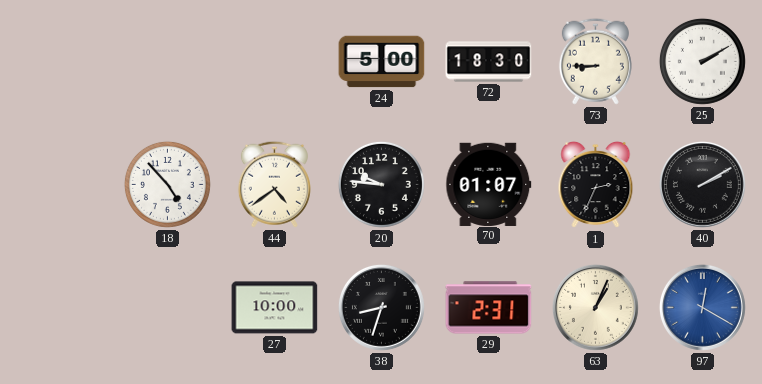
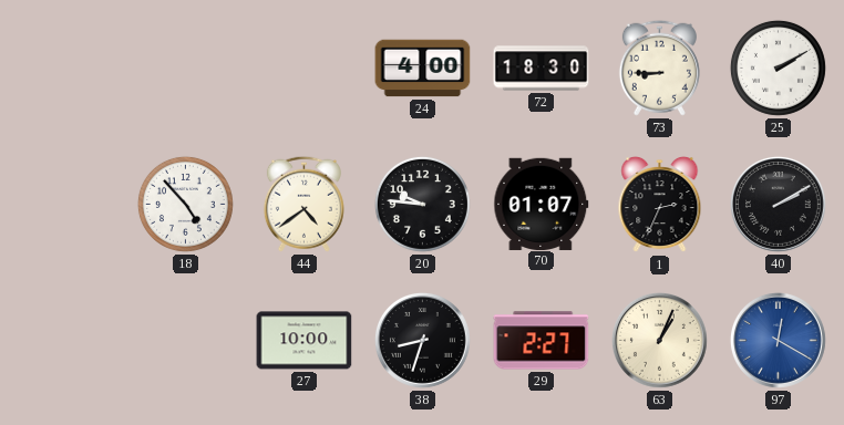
24: 5:00 -> 4:00 (423, 69)
29: 2:31 -> 2:27 (542, 341)
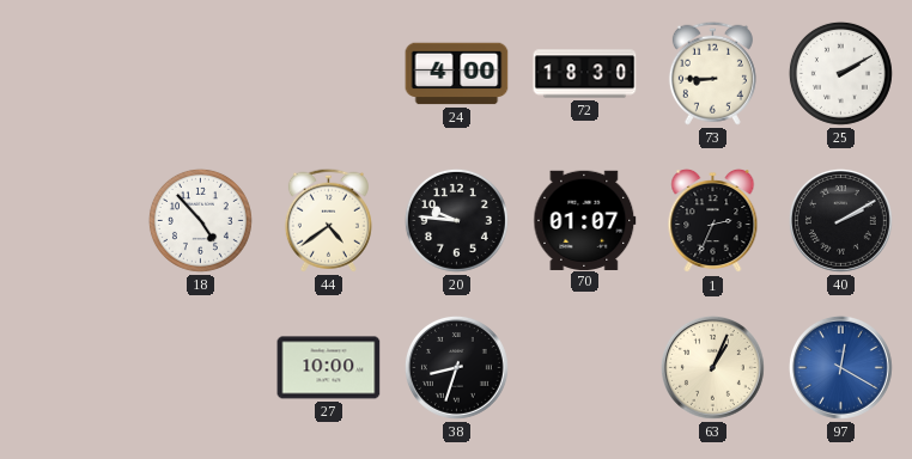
29: 2:27 -> none (542, 341)
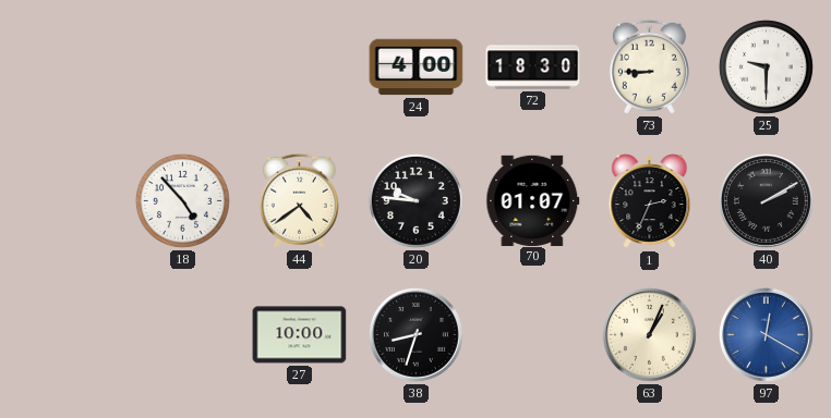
25: 2:10 -> 9:30 (766, 66)
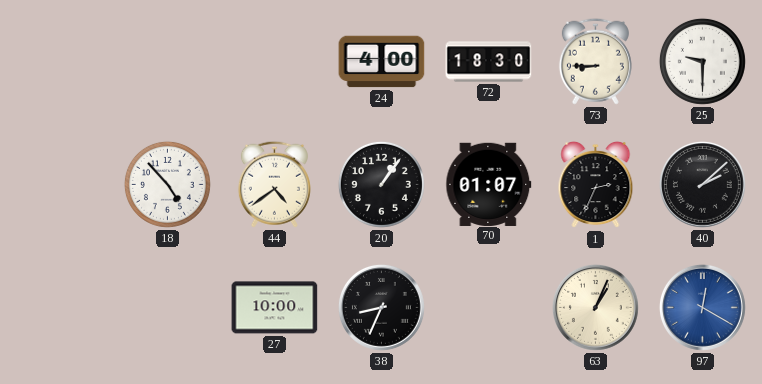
20: 9:46 -> 1:06 (381, 184)
40: 2:10 -> 2:08 (703, 185)
38: 8:33 -> 8:34 (382, 308)
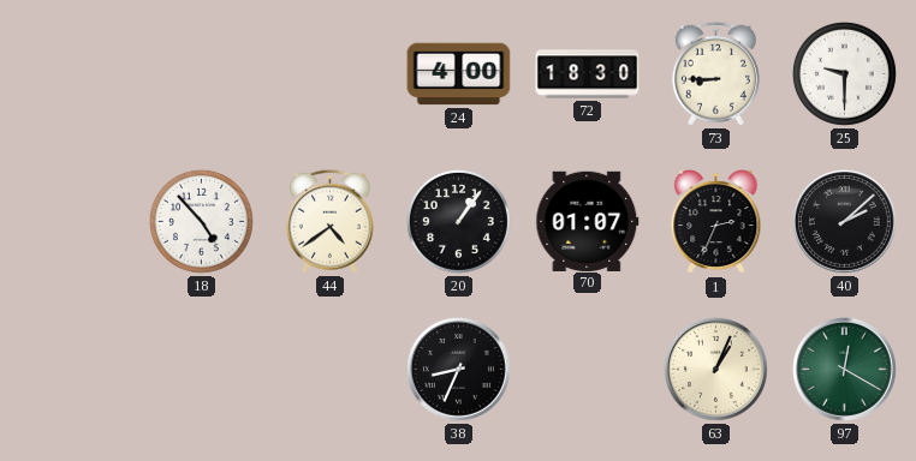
27: 10:00 -> none (275, 308)
97 dial: blue -> green (845, 370)
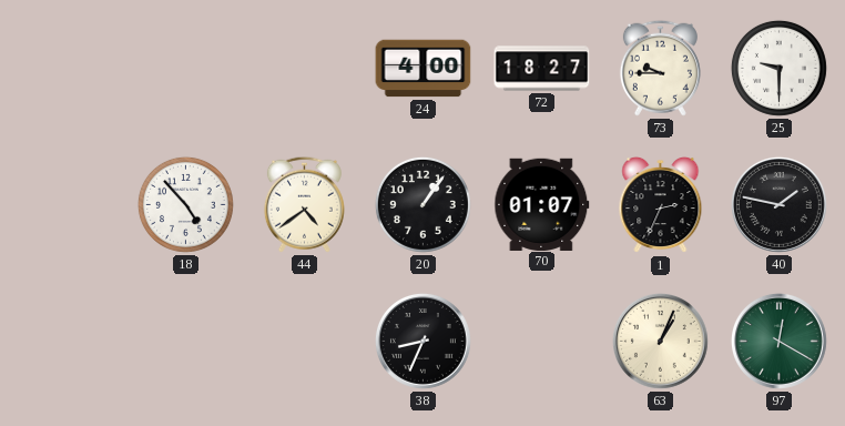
72: 18:30 -> 18:27 (542, 69)
73: 8:45 -> 9:45 (660, 68)
40: 2:08 -> 1:47 (780, 205)
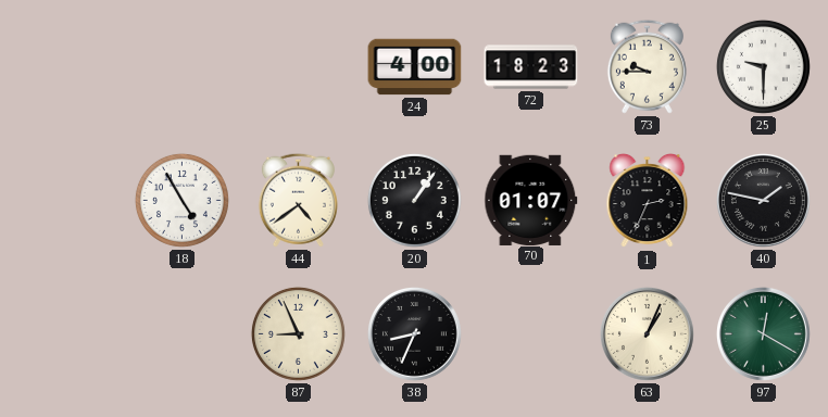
72: 18:27 -> 18:23 (531, 67)
18: 4:53 -> 4:55 (181, 200)
87: none -> 8:56 (298, 333)
